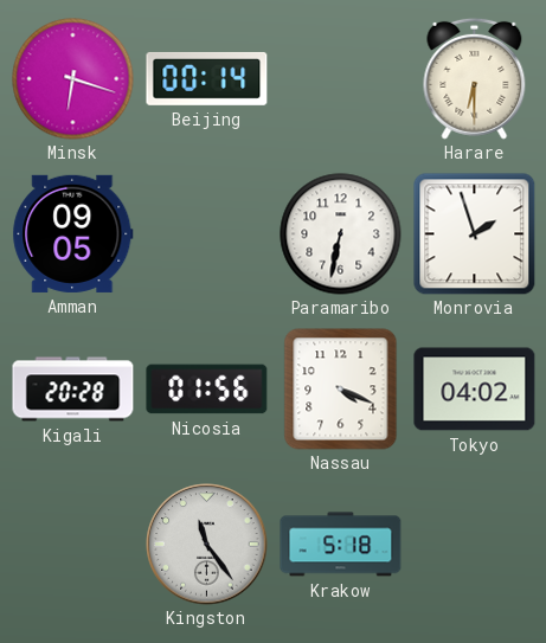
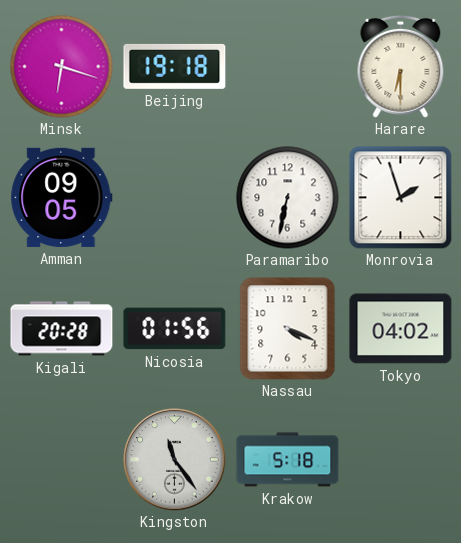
Beijing: 00:14 -> 19:18 (175, 66)
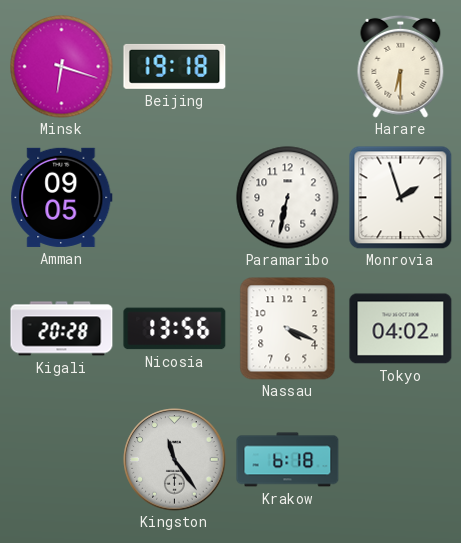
Nicosia: 01:56 -> 13:56 (175, 329)
Krakow: 5:18 -> 6:18 (288, 460)
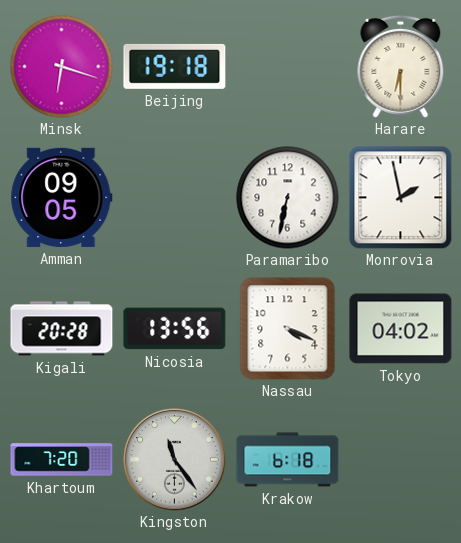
Monrovia: 1:57 -> 1:58 (401, 198)
Khartoum: none -> 7:20 (62, 460)
